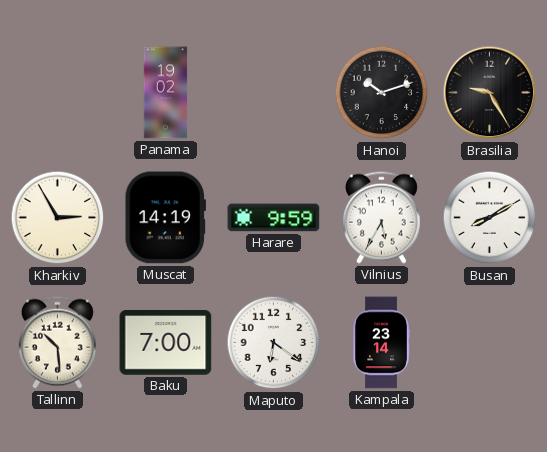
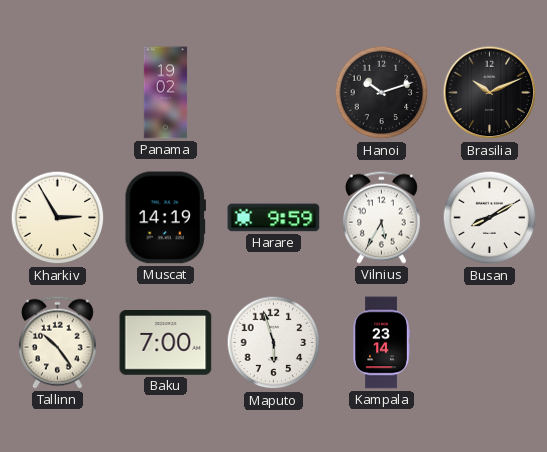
Brasilia: 9:25 -> 10:11 (490, 93)
Tallinn: 10:29 -> 10:24 (57, 342)
Maputo: 6:21 -> 5:57 (274, 343)
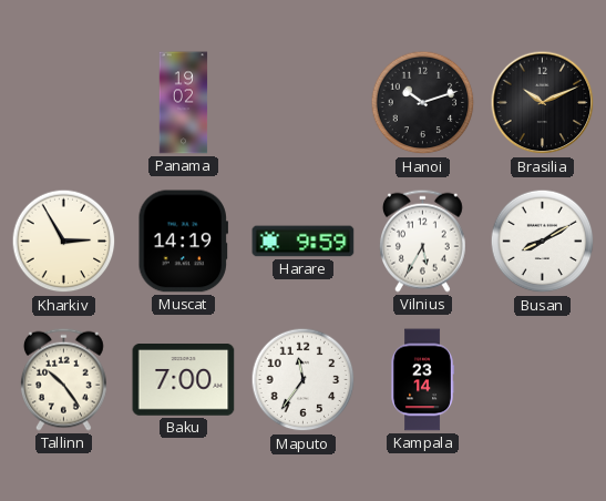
Maputo: 5:57 -> 11:36 (304, 380)
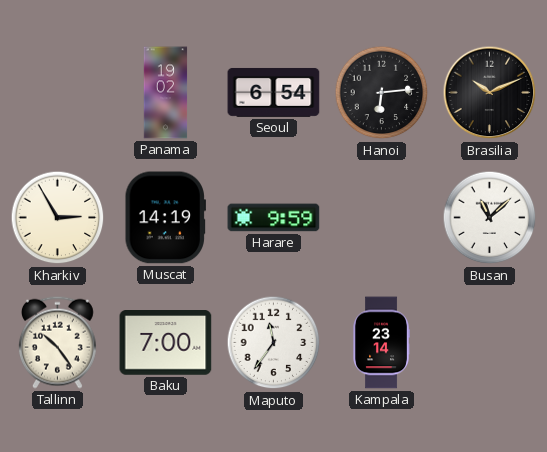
Seoul: none -> 6:54 (274, 92)
Hanoi: 10:12 -> 6:14 (382, 93)
Vilnius: 5:35 -> none (422, 241)
Busan: 8:10 -> 11:08 (490, 218)
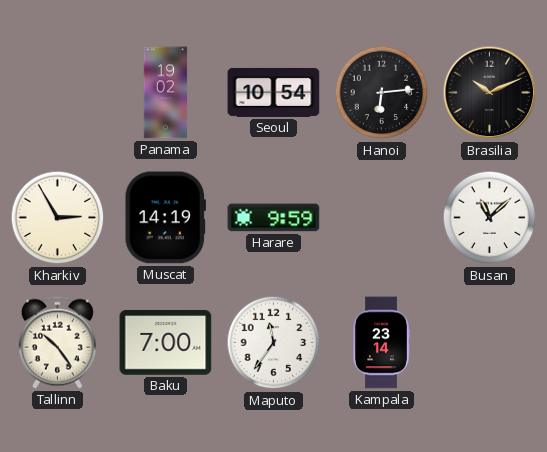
Seoul: 6:54 -> 10:54 (274, 92)
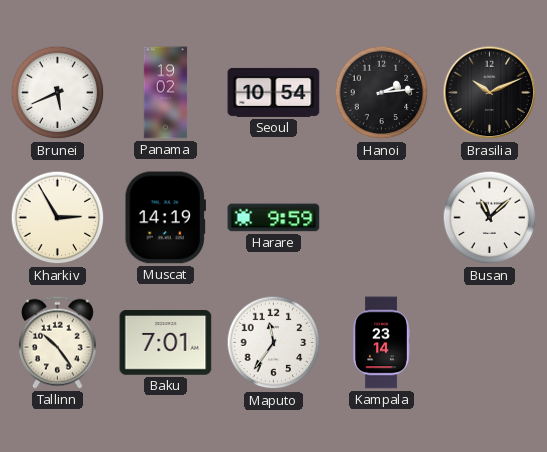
Brunei: none -> 5:41 (58, 93)
Hanoi: 6:14 -> 2:14 (382, 93)
Baku: 7:00 -> 7:01 (166, 343)
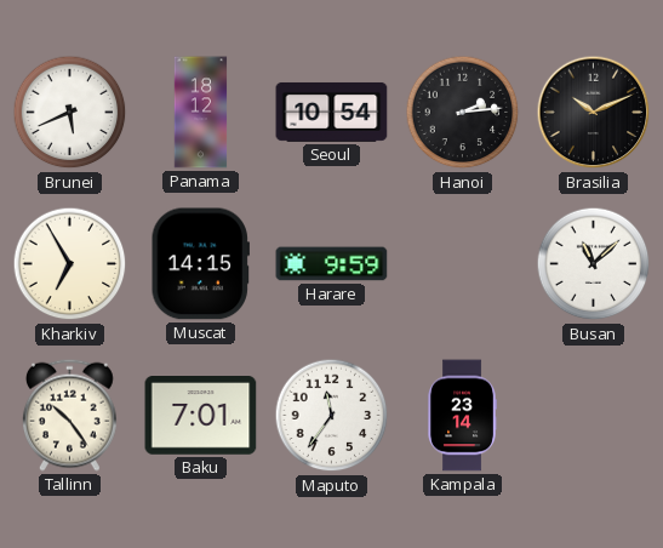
Panama: 19:02 -> 18:12 (201, 113)
Kharkiv: 2:55 -> 6:55 (70, 264)
Muscat: 14:19 -> 14:15 (200, 264)
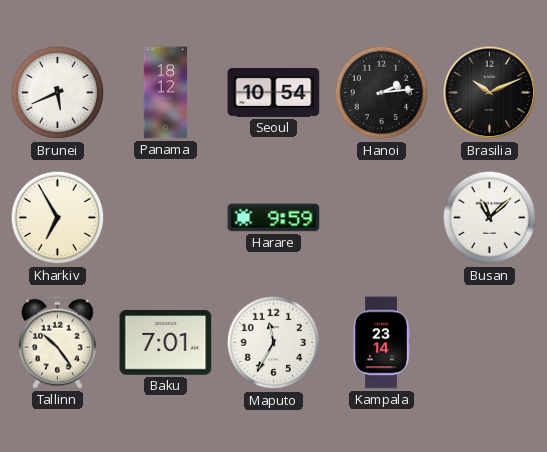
Muscat: 14:15 -> none (200, 264)
Maputo: 11:36 -> 11:35 (274, 343)
